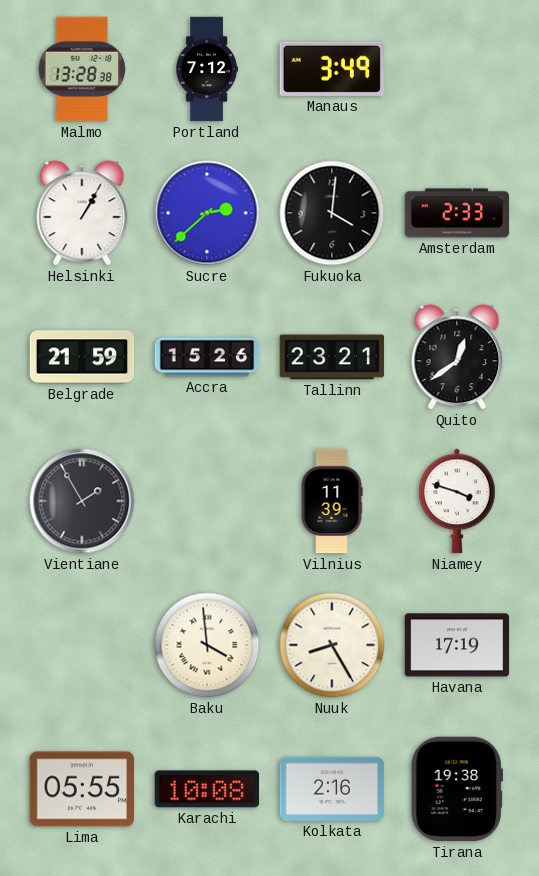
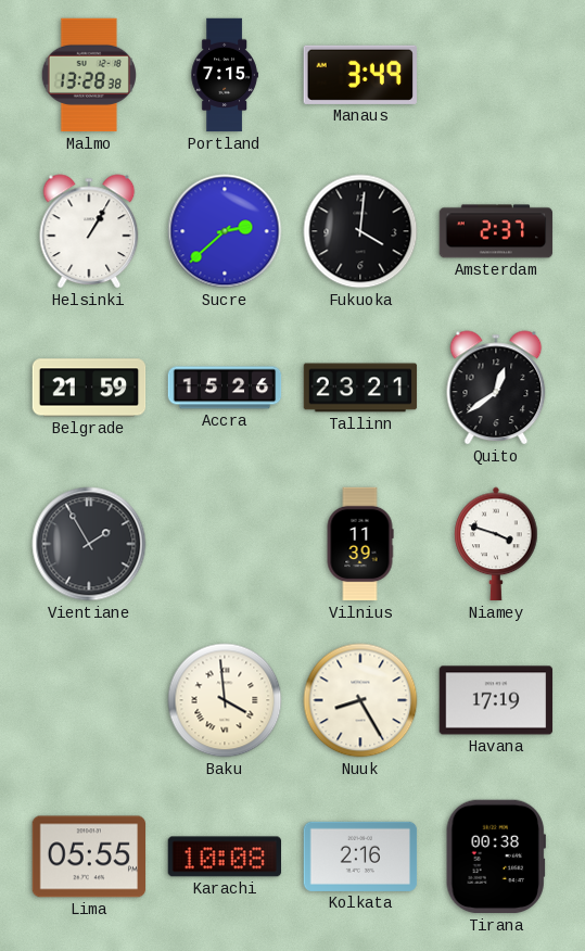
Portland: 7:12 -> 7:15 (225, 75)
Amsterdam: 2:33 -> 2:37 (496, 231)
Tirana: 19:38 -> 00:38 (496, 857)
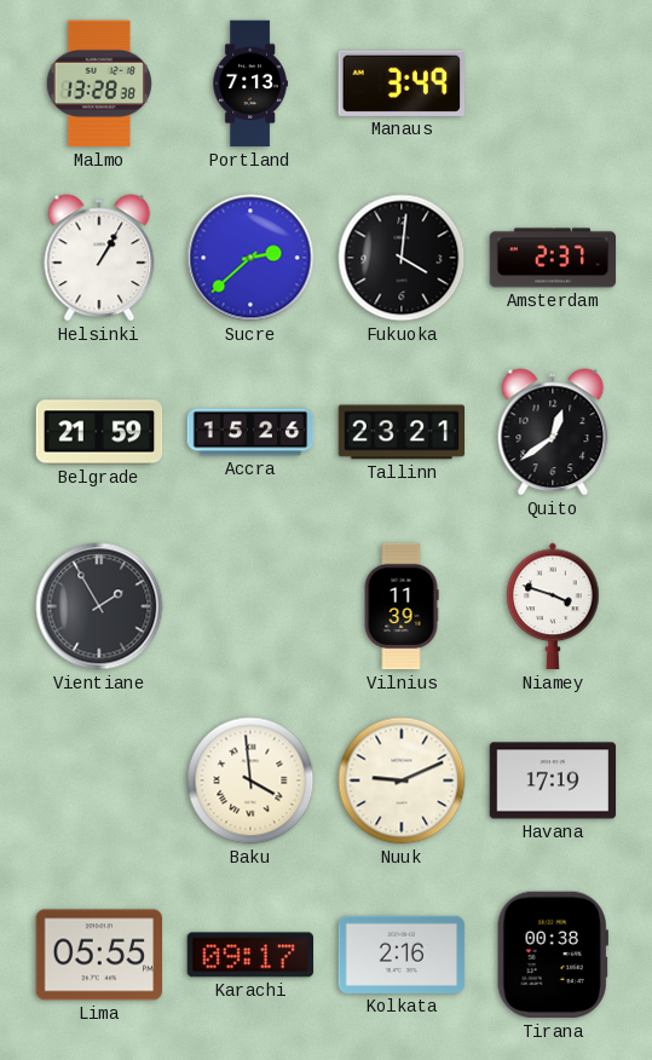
Portland: 7:15 -> 7:13 (250, 83)
Nuuk: 8:25 -> 9:11 (402, 780)
Karachi: 10:08 -> 09:17 (249, 955)
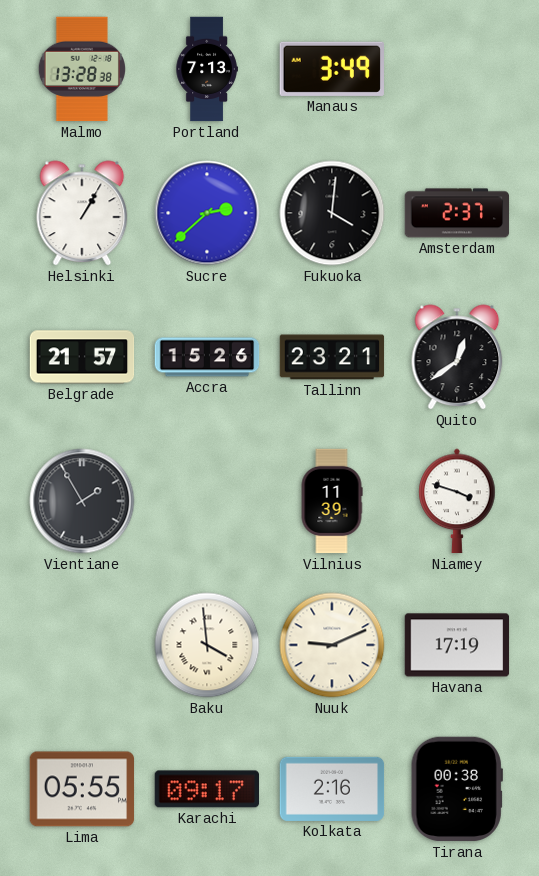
Belgrade: 21:59 -> 21:57 (82, 357)
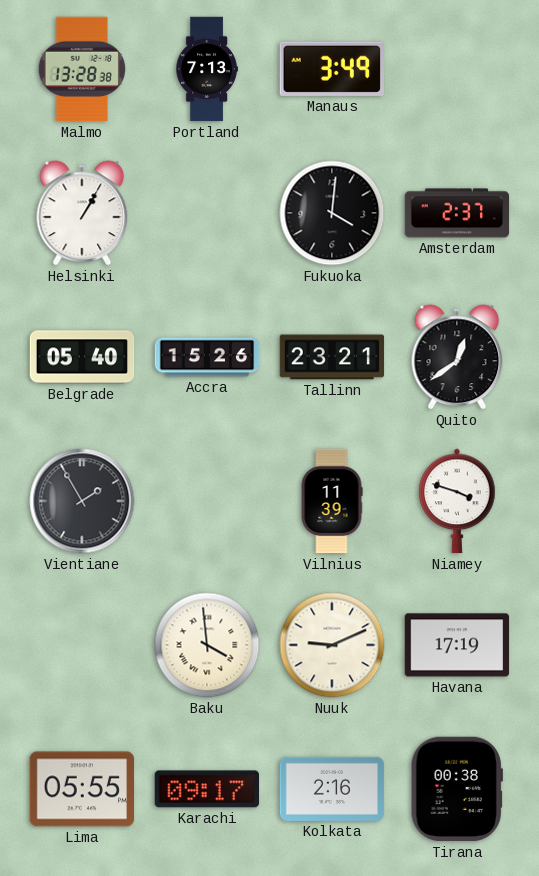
Sucre: 2:38 -> none (207, 213)
Belgrade: 21:57 -> 05:40 (82, 357)
